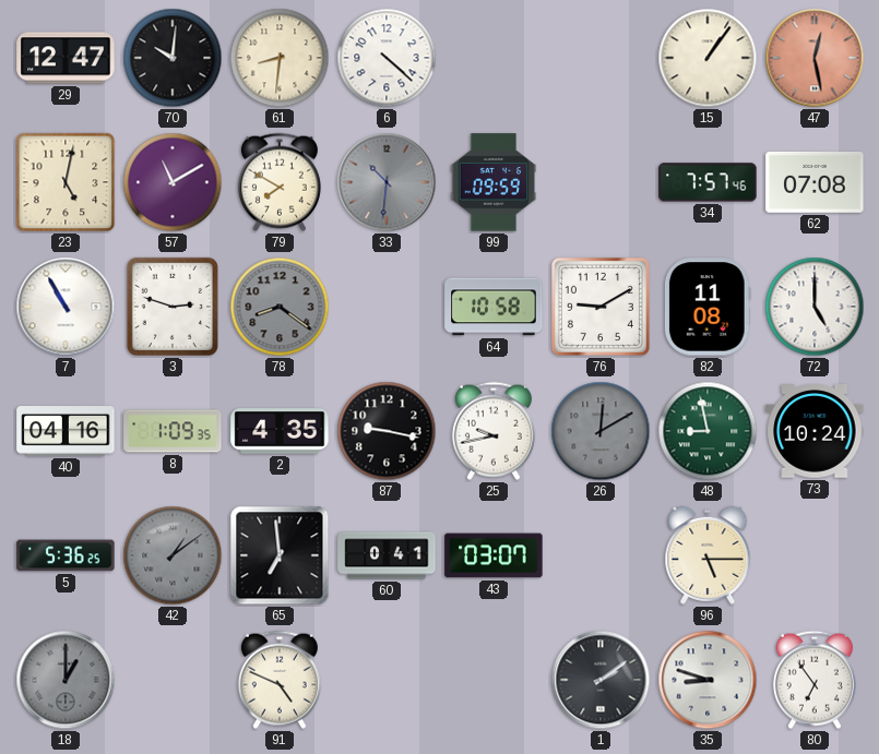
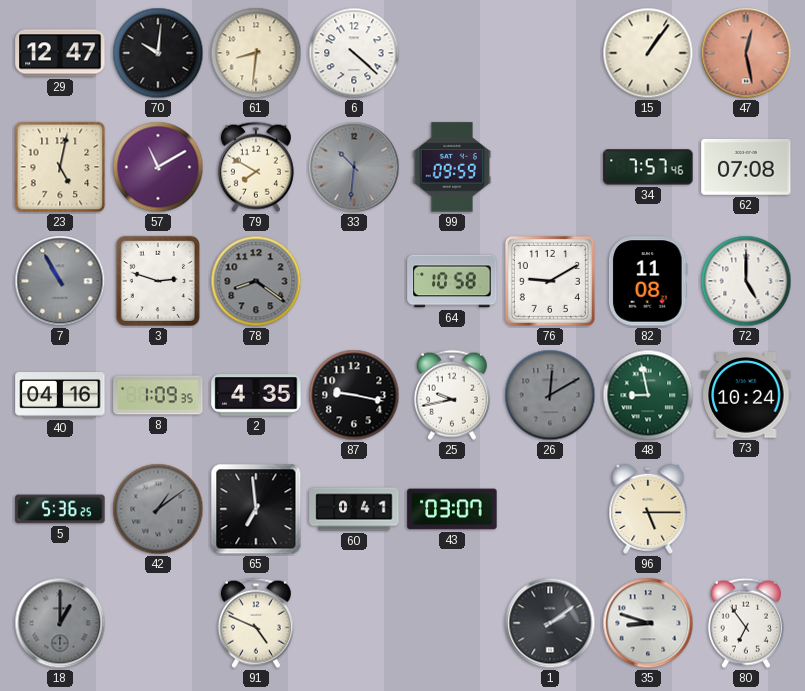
7 dial: white -> grey (60, 281)
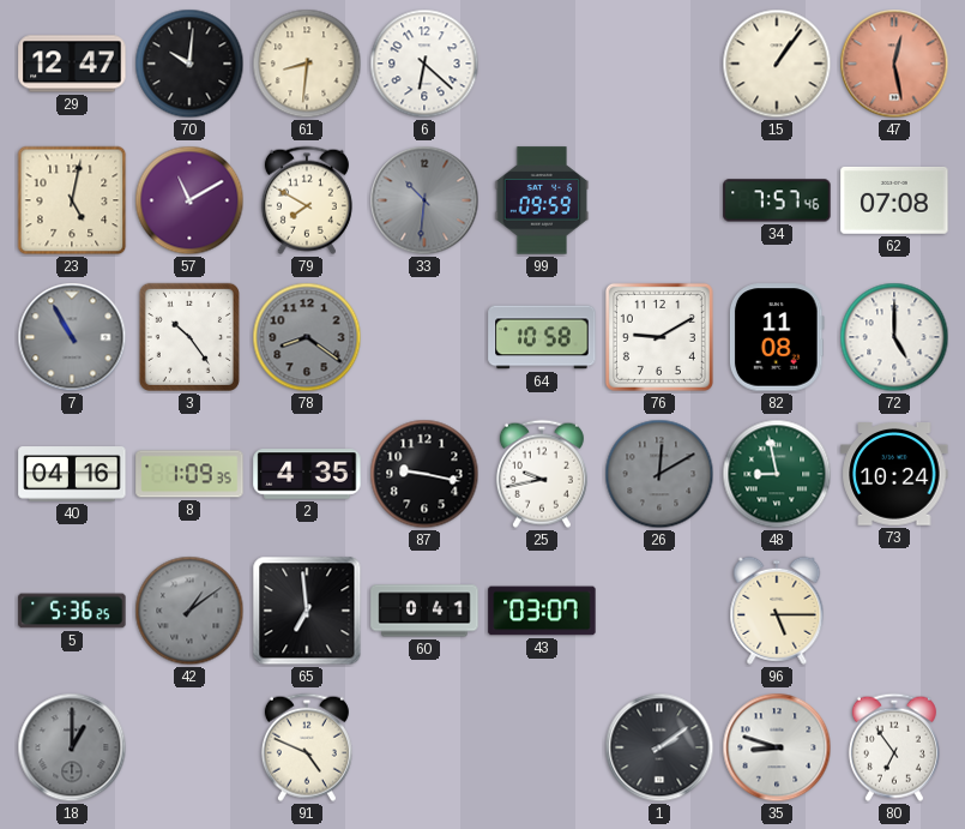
6: 4:22 -> 6:22 (424, 64)
3: 2:48 -> 10:24 (189, 337)
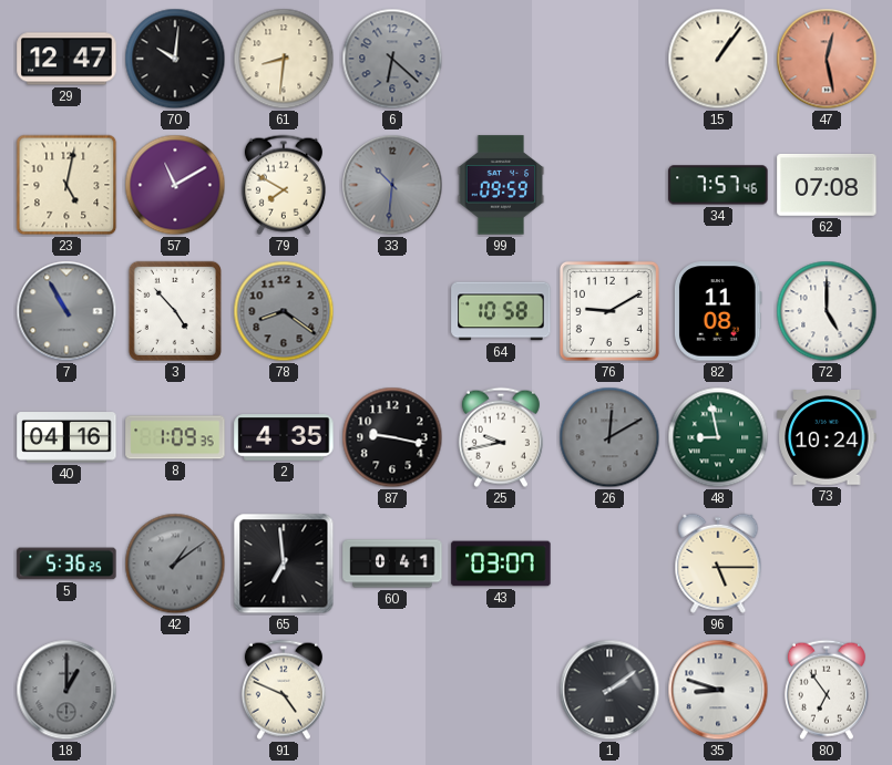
6 dial: white -> grey (392, 59)
3: 10:24 -> 4:53 (175, 311)
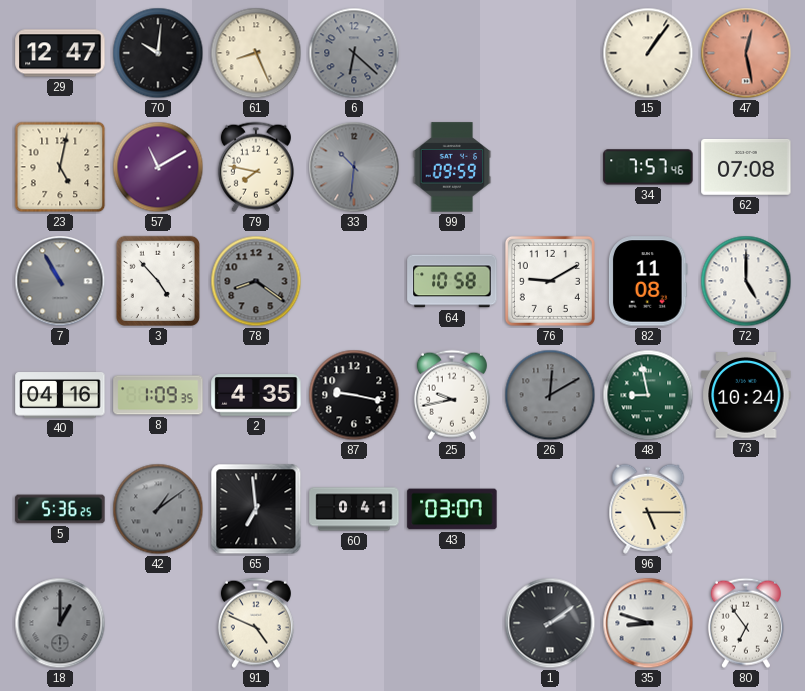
61: 8:31 -> 8:26 (256, 53)
79: 7:50 -> 7:47 (256, 167)
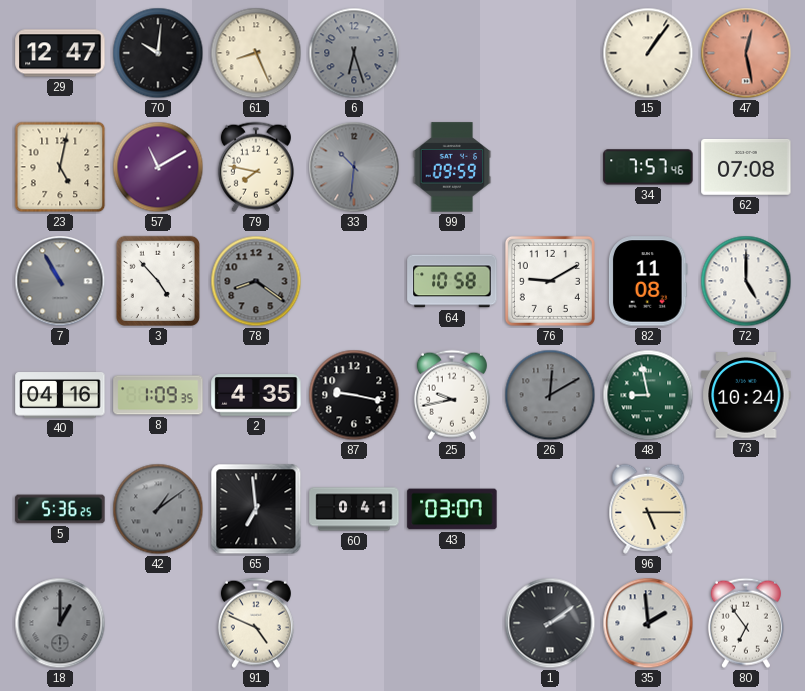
6: 6:22 -> 6:27 (354, 53)
35: 8:48 -> 1:59 (648, 623)
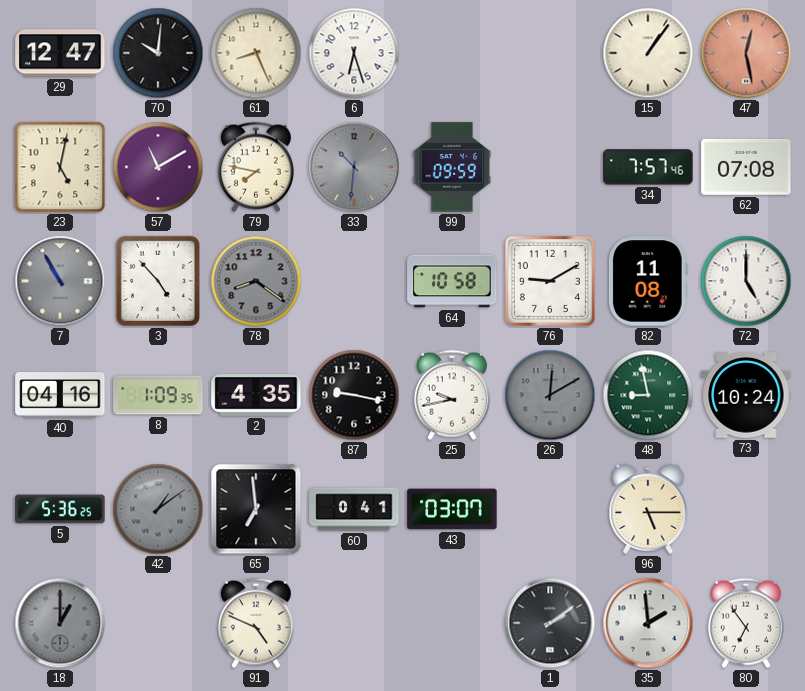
6 dial: grey -> white (354, 53)
